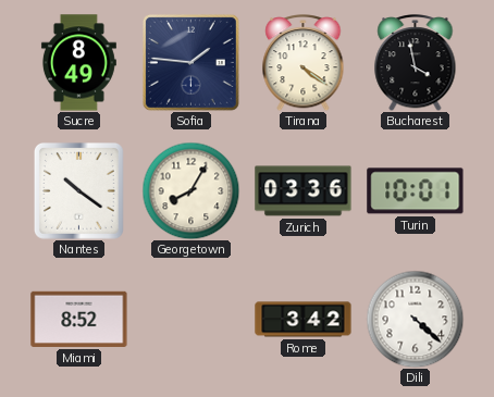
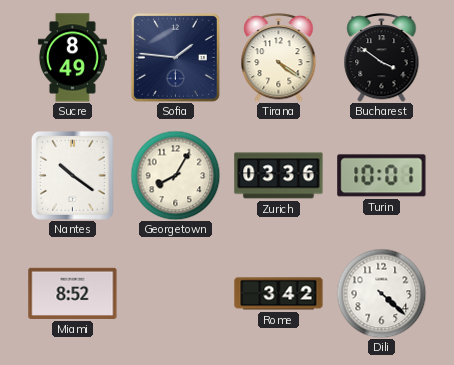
Bucharest: 3:58 -> 3:51 (382, 58)
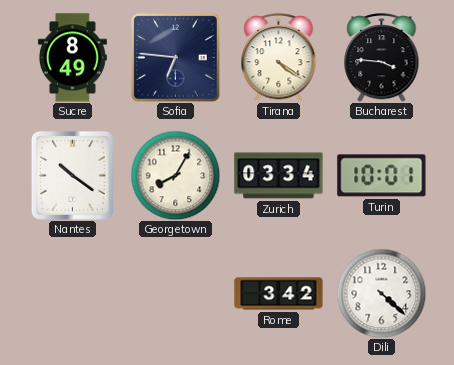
Sofia: 1:46 -> 6:46 (175, 57)
Bucharest: 3:51 -> 3:46 (382, 58)
Zurich: 03:36 -> 03:34 (279, 176)
Miami: 8:52 -> none (73, 293)
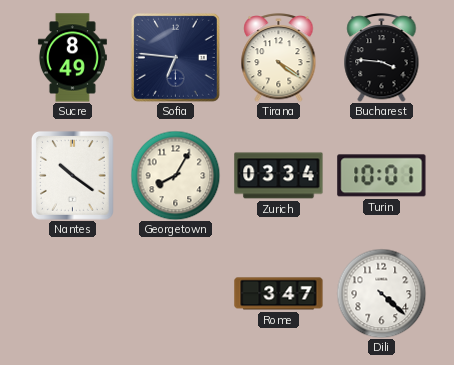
Rome: 3:42 -> 3:47 (279, 294)
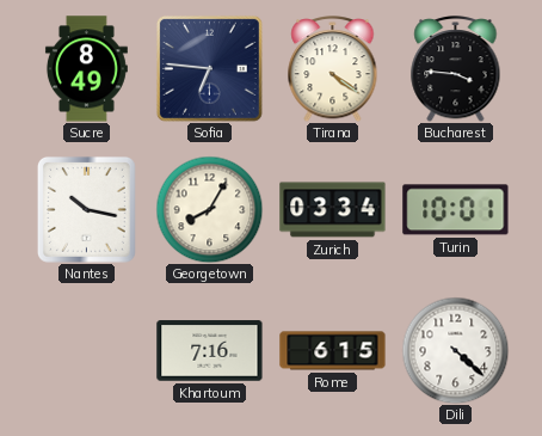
Nantes: 10:21 -> 10:17 (86, 209)
Khartoum: none -> 7:16 (210, 351)
Rome: 3:47 -> 6:15 (333, 351)
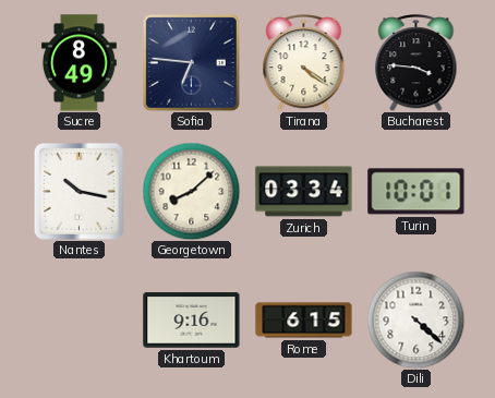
Georgetown: 8:05 -> 8:08 (191, 191)
Khartoum: 7:16 -> 9:16 (192, 321)
